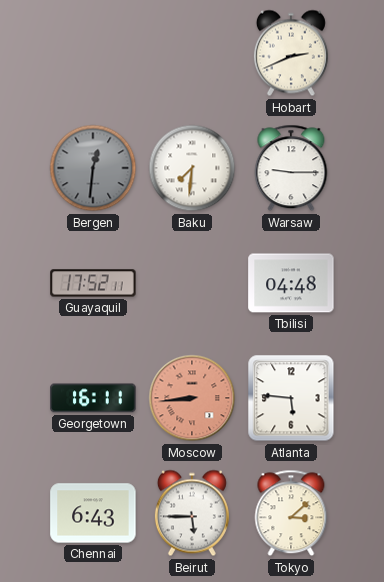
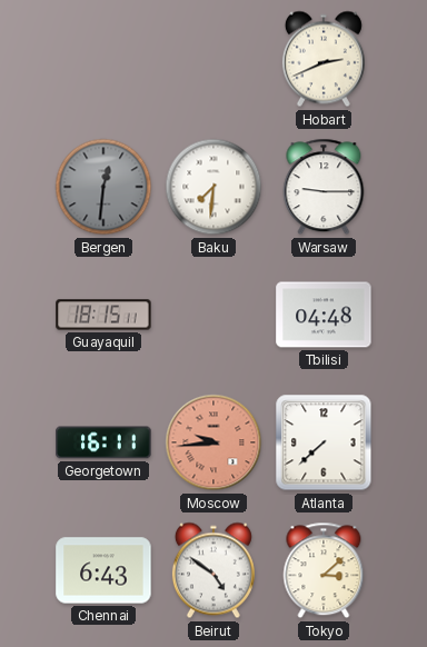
Guayaquil: 17:52 -> 18:15 (103, 315)
Moscow: 8:44 -> 9:44 (213, 442)
Atlanta: 5:46 -> 7:38 (324, 442)
Beirut: 5:45 -> 4:51 (213, 570)
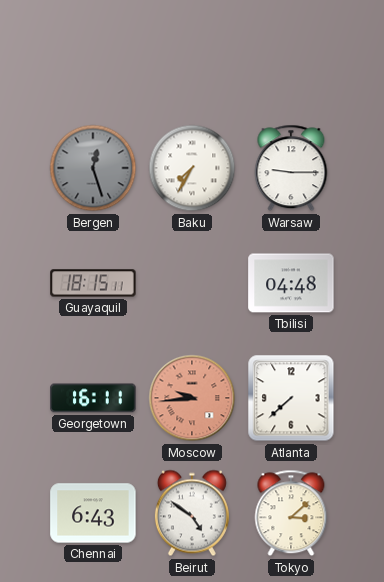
Hobart: 2:41 -> none (324, 59)
Bergen: 12:31 -> 12:27 (93, 168)
Baku: 7:31 -> 7:35 (192, 168)
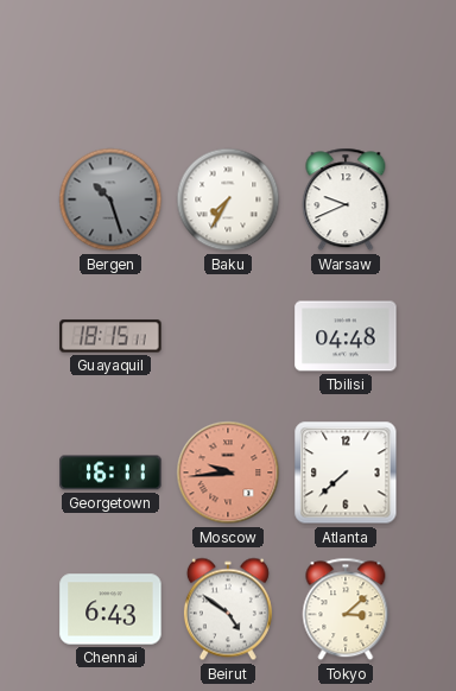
Bergen: 12:27 -> 10:27 (110, 199)
Warsaw: 9:15 -> 9:41 (346, 199)
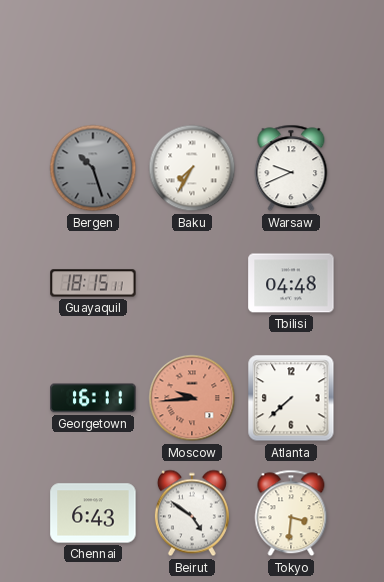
Tokyo: 3:08 -> 3:31 (291, 513)
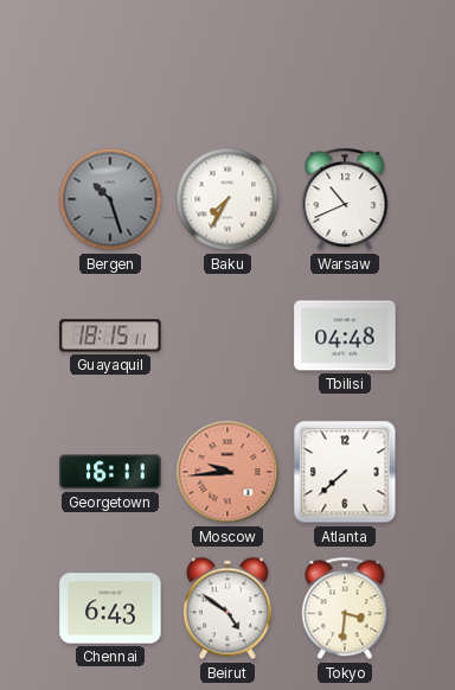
Warsaw: 9:41 -> 10:41 (345, 199)
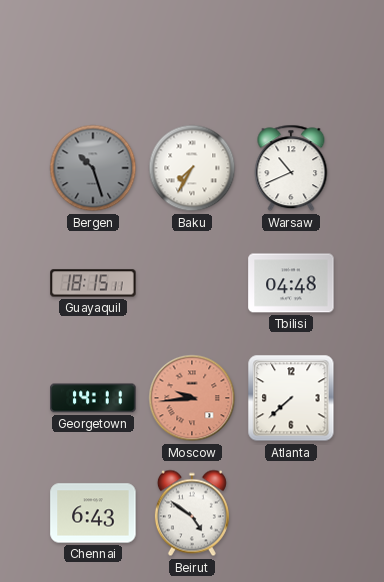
Georgetown: 16:11 -> 14:11 (93, 398)
Tokyo: 3:31 -> none (345, 608)
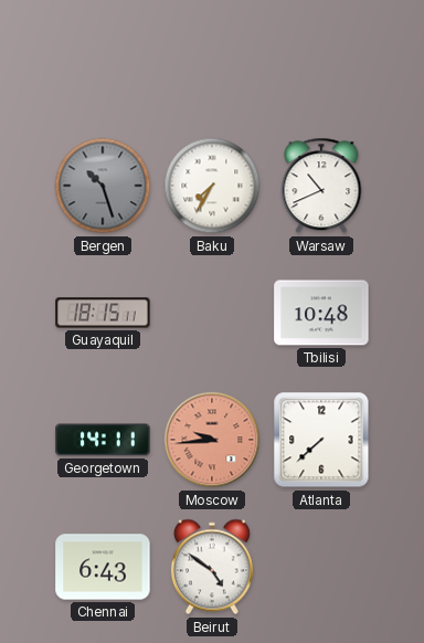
Tbilisi: 04:48 -> 10:48 (321, 313)
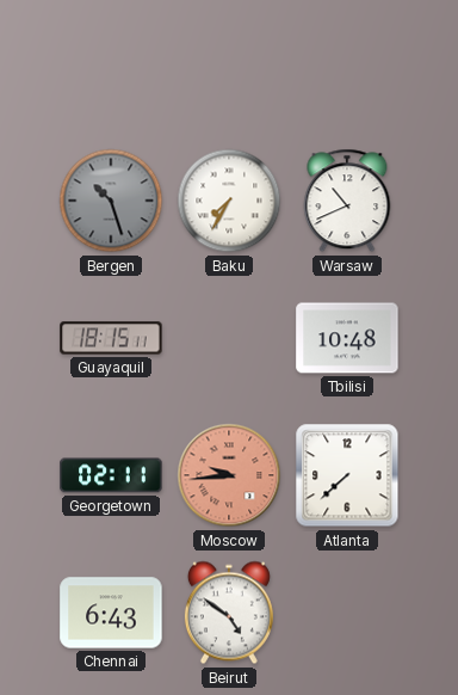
Georgetown: 14:11 -> 02:11 (111, 475)
